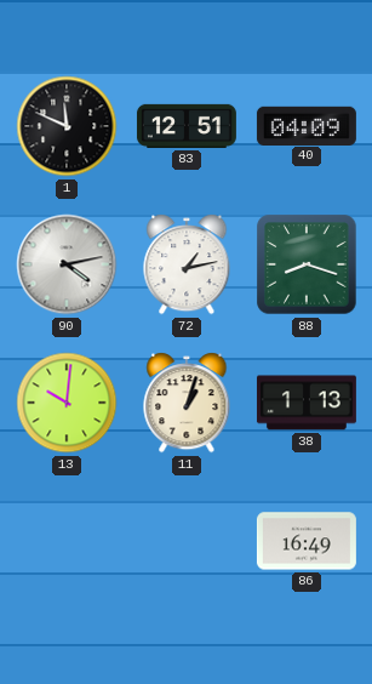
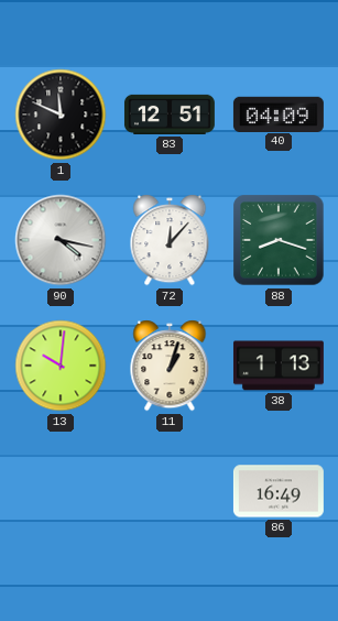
90: 4:13 -> 4:17 (61, 240)
72: 1:13 -> 12:07 (170, 240)
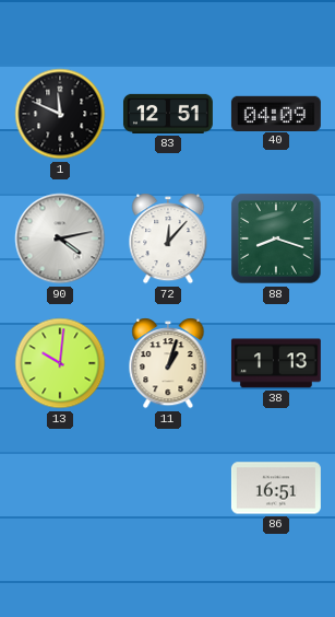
90: 4:17 -> 4:13 (60, 238)
86: 16:49 -> 16:51 (276, 488)
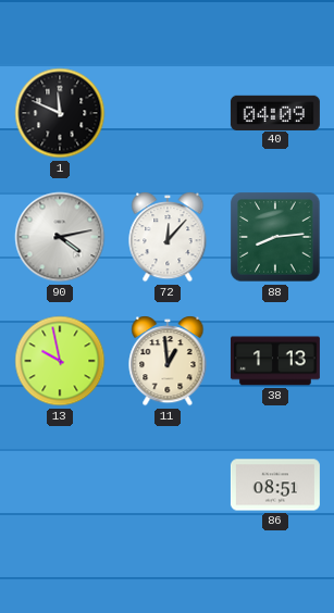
83: 12:51 -> none (168, 114)
88: 8:18 -> 8:14 (275, 237)
13: 10:01 -> 9:58 (60, 361)
11: 1:03 -> 12:59 (168, 361)
86: 16:51 -> 08:51 (275, 485)
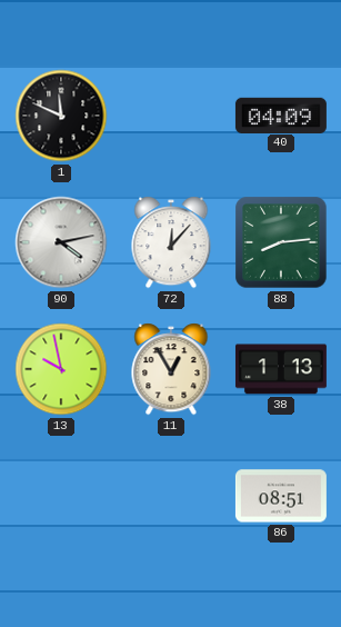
11: 12:59 -> 12:55 (171, 369)
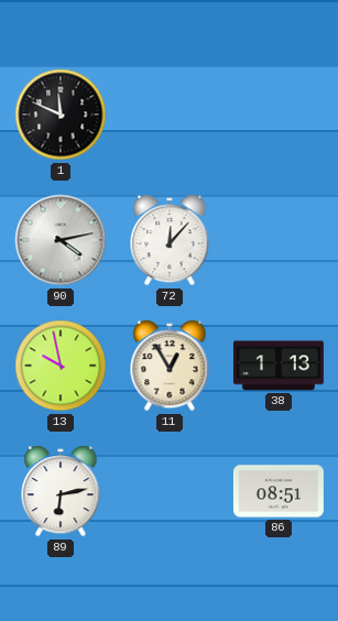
40: 04:09 -> none (281, 115)
88: 8:14 -> none (281, 242)
89: none -> 6:13 (61, 491)
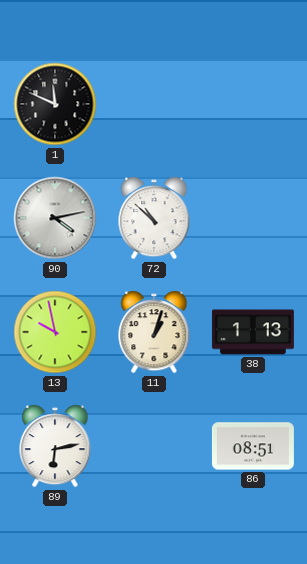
72: 12:07 -> 10:52 (154, 218)
11: 12:55 -> 1:03 (154, 332)
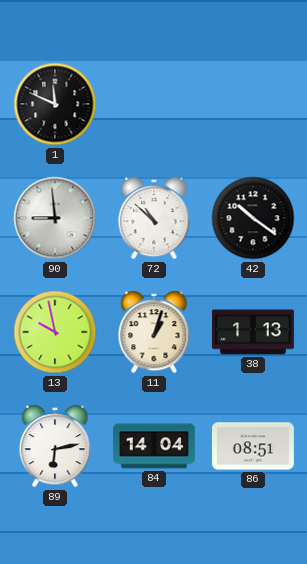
90: 4:13 -> 8:59 (55, 218)
42: none -> 10:21 (253, 218)
84: none -> 14:04 (154, 446)
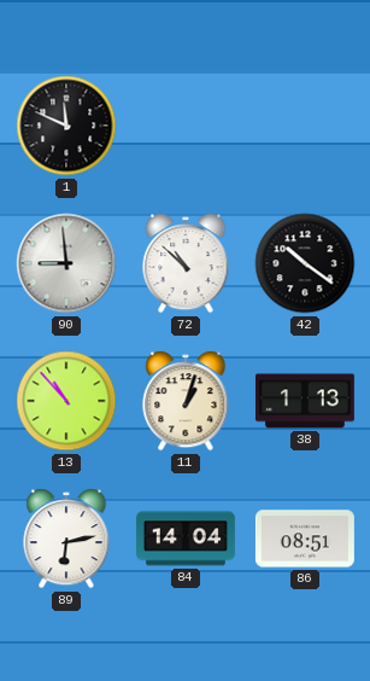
13: 9:58 -> 10:53 (66, 401)
